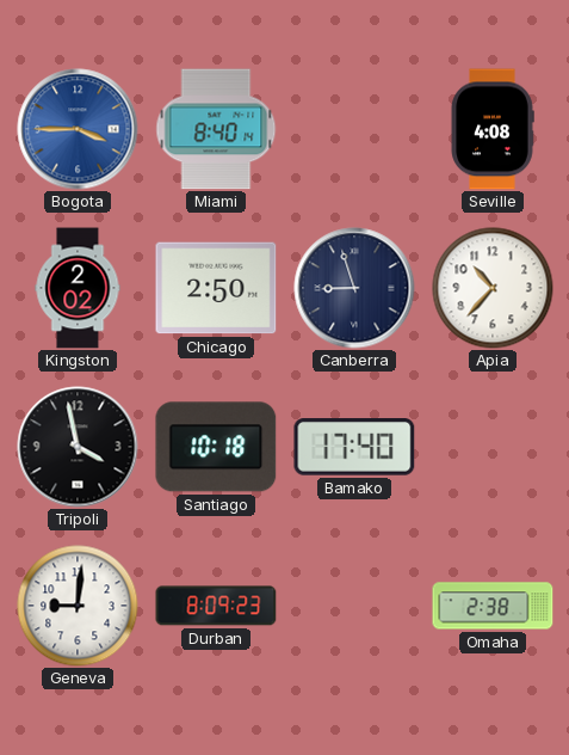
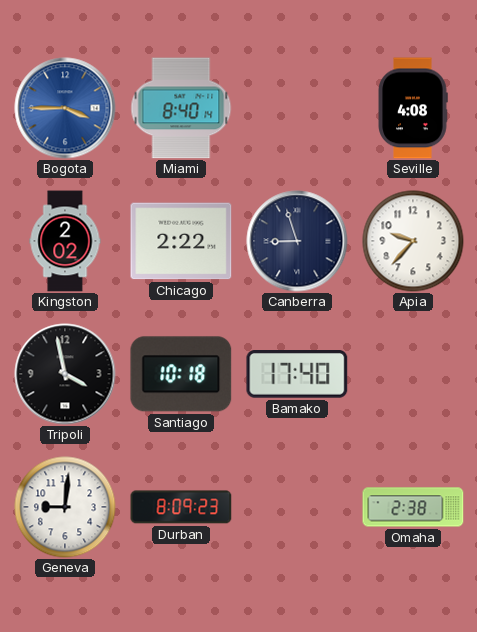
Chicago: 2:50 -> 2:22 (181, 241)
Apia: 10:37 -> 9:37 (413, 241)
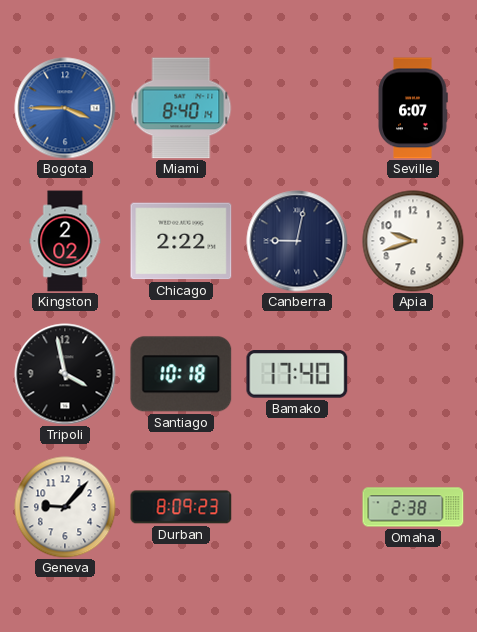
Seville: 4:08 -> 6:07 (413, 108)
Canberra: 8:57 -> 9:02 (297, 241)
Apia: 9:37 -> 9:42 (413, 241)
Geneva: 9:01 -> 9:07 (65, 507)
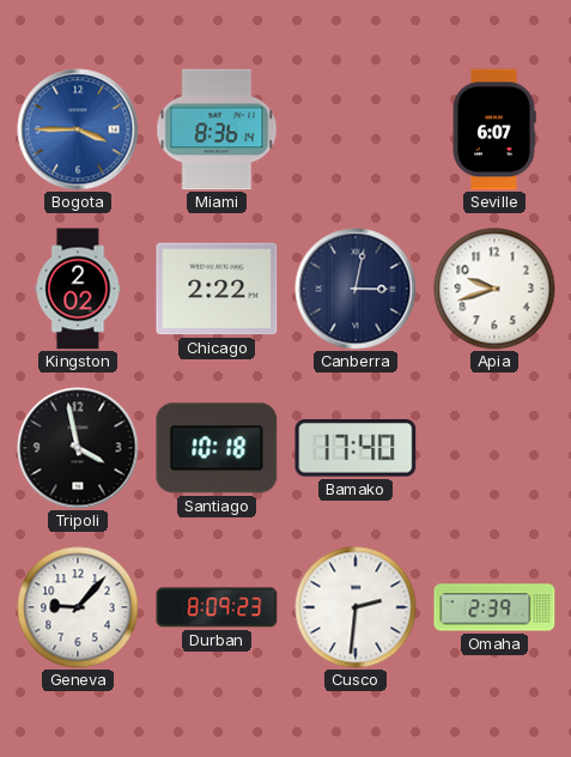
Miami: 8:40 -> 8:36 (217, 129)
Canberra: 9:02 -> 3:02 (356, 289)
Cusco: none -> 2:31 (356, 607)
Omaha: 2:38 -> 2:39 (494, 607)
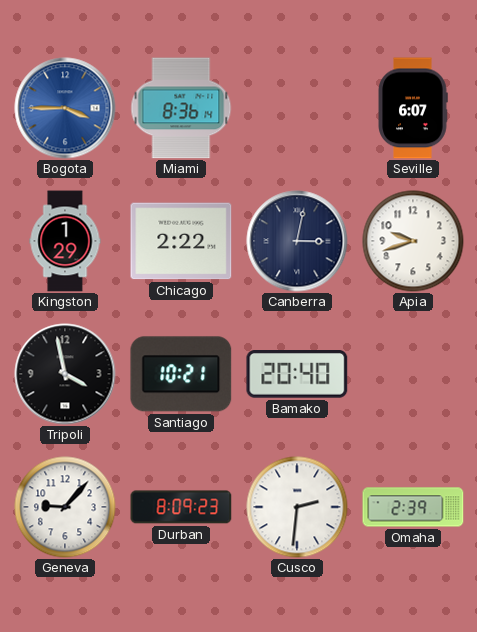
Kingston: 2:02 -> 1:29 (65, 241)
Santiago: 10:18 -> 10:21 (181, 374)
Bamako: 17:40 -> 20:40 (297, 375)
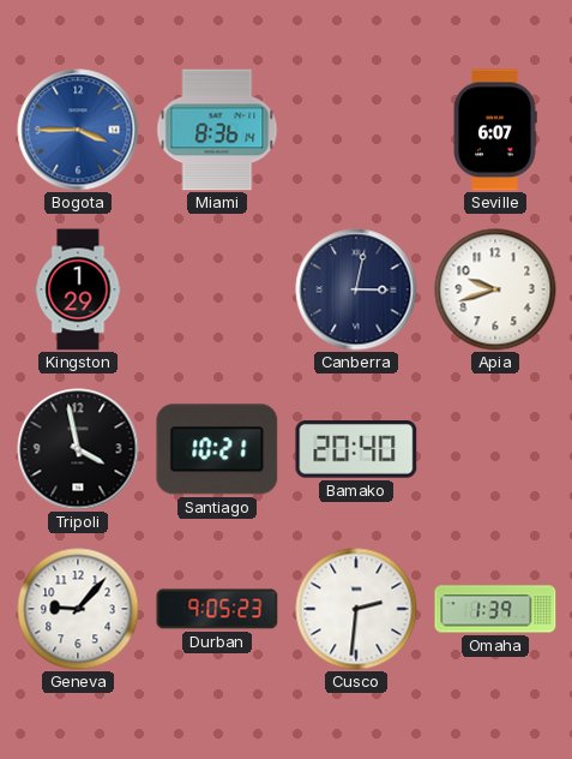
Chicago: 2:22 -> none (181, 241)
Durban: 8:09 -> 9:05 (217, 609)
Omaha: 2:39 -> 1:39 (495, 609)
